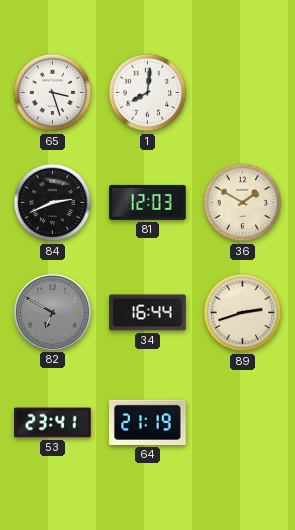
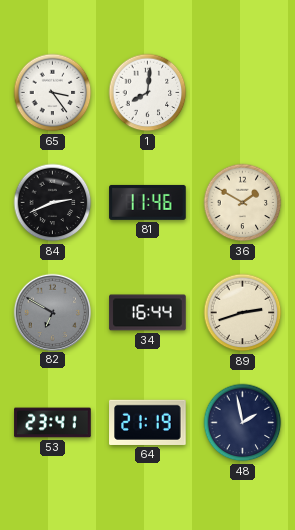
65: 3:27 -> 3:24 (53, 93)
81: 12:03 -> 11:46 (148, 202)
48: none -> 1:58 (243, 423)
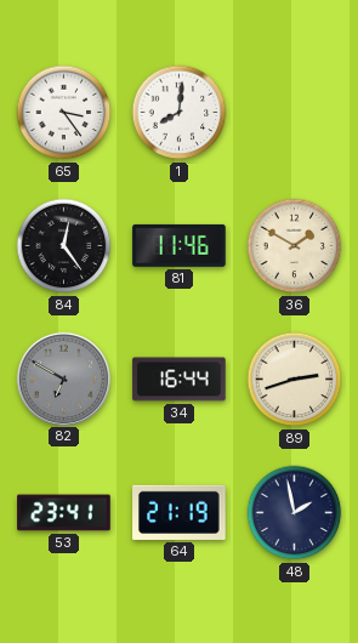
84: 2:41 -> 12:24 (64, 246)
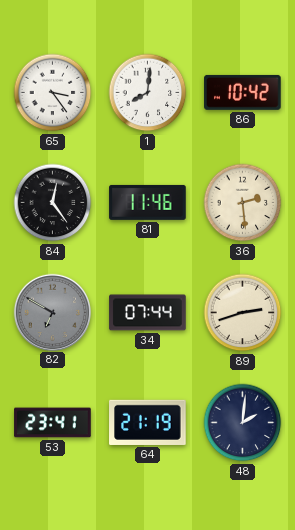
86: none -> 10:42 (243, 92)
36: 1:50 -> 2:29 (243, 203)
34: 16:44 -> 07:44 (148, 313)
48: 1:58 -> 2:01 (243, 423)
